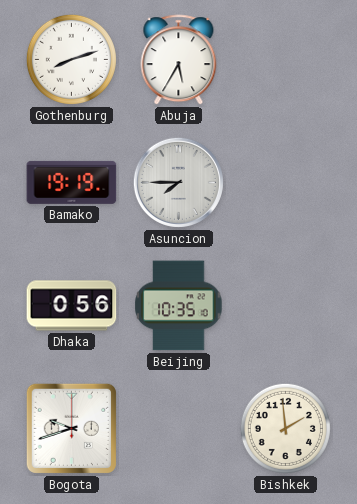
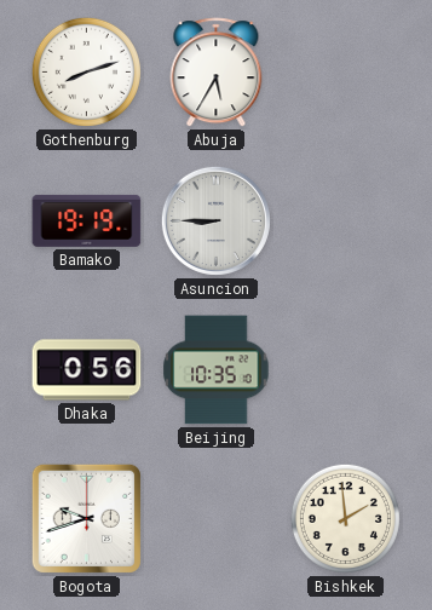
Asuncion: 7:45 -> 8:45 (215, 220)
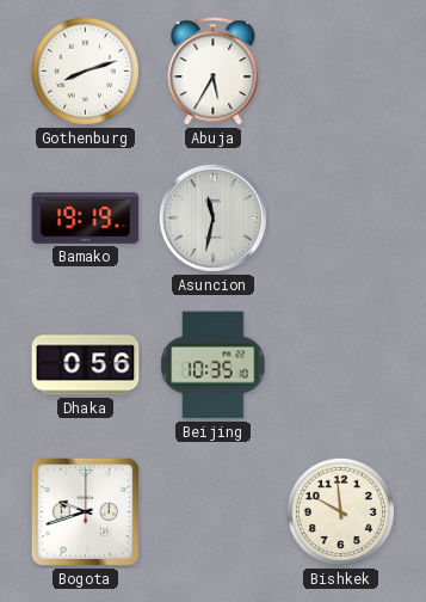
Asuncion: 8:45 -> 11:32 (212, 217)
Bishkek: 1:59 -> 9:59 (340, 511)
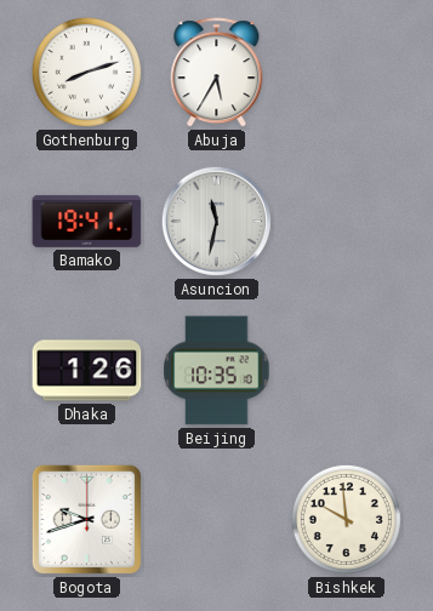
Bamako: 19:19 -> 19:41 (87, 221)
Dhaka: 0:56 -> 1:26 (87, 371)
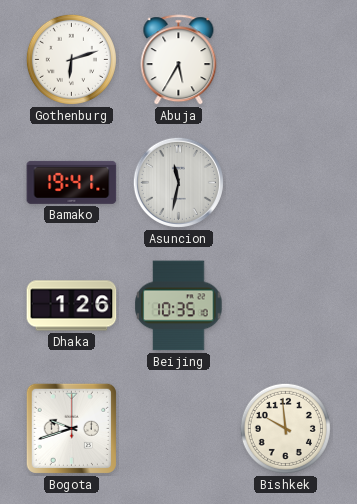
Gothenburg: 8:12 -> 6:12 (71, 59)
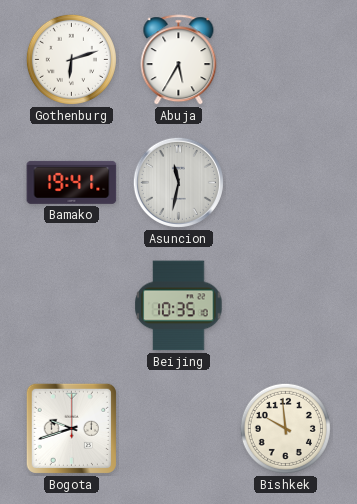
Dhaka: 1:26 -> none (72, 306)
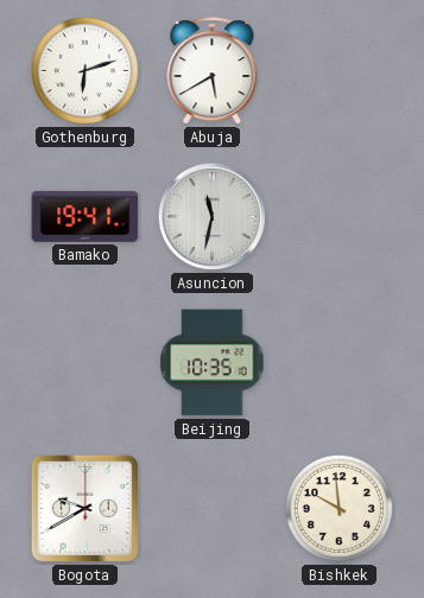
Abuja: 5:35 -> 5:40 (213, 71)
Bogota: 9:42 -> 9:40 (84, 508)
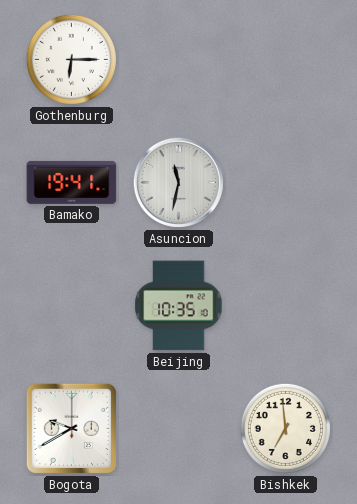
Gothenburg: 6:12 -> 6:15 (71, 59)
Abuja: 5:40 -> none (213, 71)
Bishkek: 9:59 -> 6:59 (285, 428)
